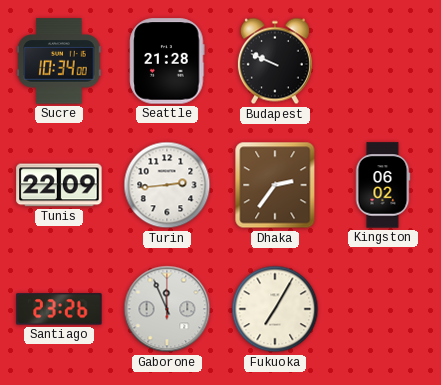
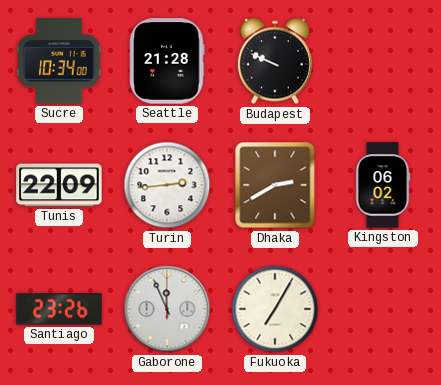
Dhaka: 2:36 -> 2:40 (275, 185)
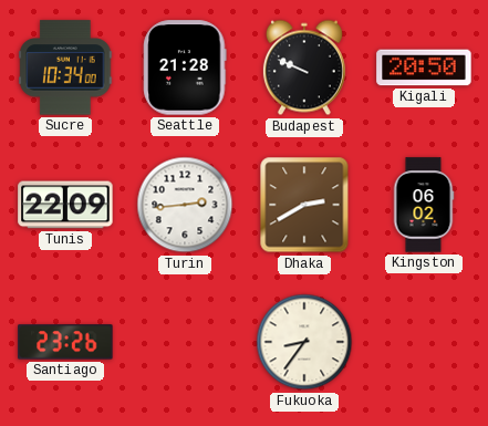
Kigali: none -> 20:50 (424, 67)
Gaborone: 11:56 -> none (167, 309)
Fukuoka: 7:05 -> 8:36 (304, 342)
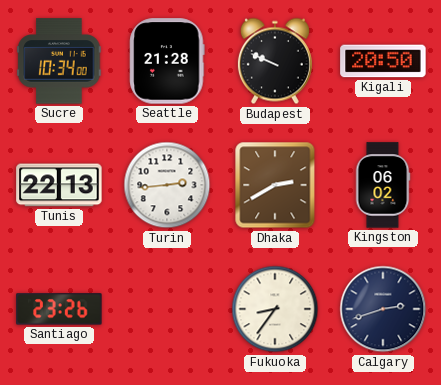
Tunis: 22:09 -> 22:13 (59, 185)
Calgary: none -> 2:42 (383, 309)
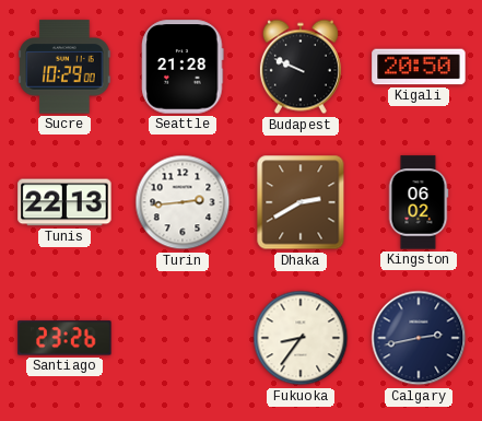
Sucre: 10:34 -> 10:29 (64, 67)
Calgary: 2:42 -> 2:43 (419, 338)
